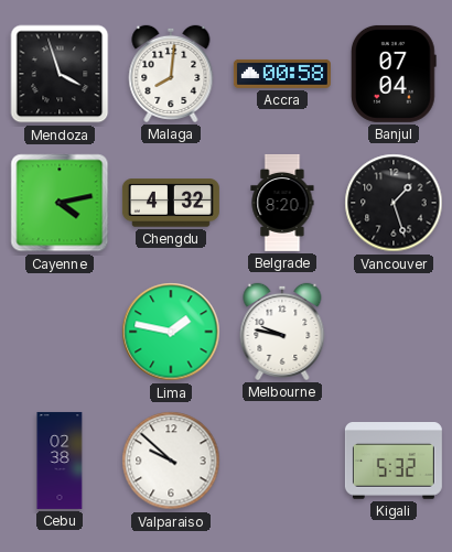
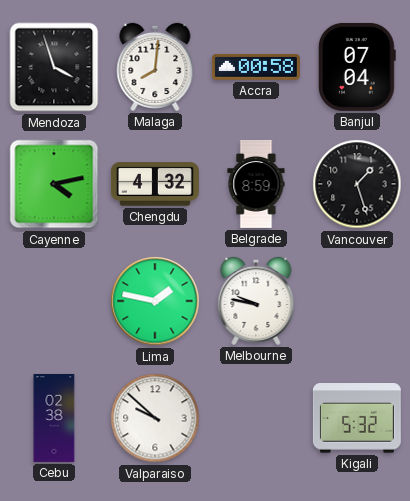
Belgrade: 8:20 -> 8:59 (256, 184)
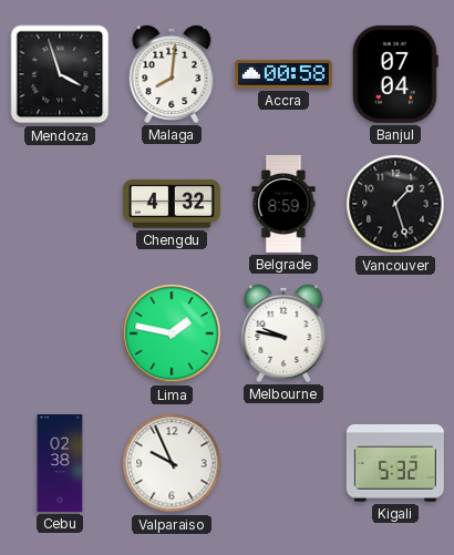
Cayenne: 4:13 -> none (54, 184)
Valparaiso: 9:52 -> 9:56 (172, 463)
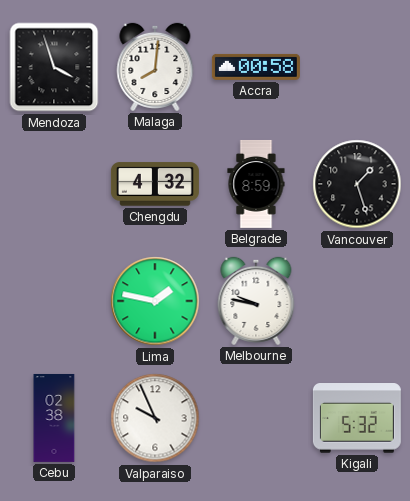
Banjul: 07:04 -> none (395, 74)
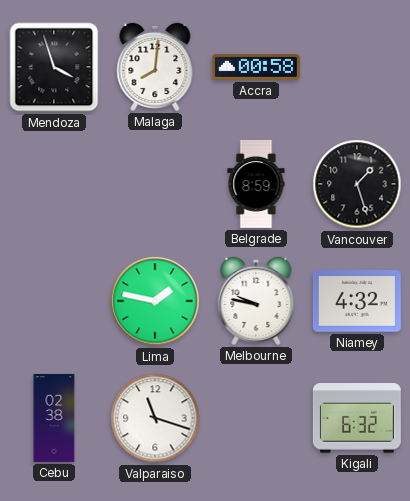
Chengdu: 4:32 -> none (155, 184)
Niamey: none -> 4:32 (357, 301)
Valparaiso: 9:56 -> 11:18 (155, 418)
Kigali: 5:32 -> 6:32 (357, 419)
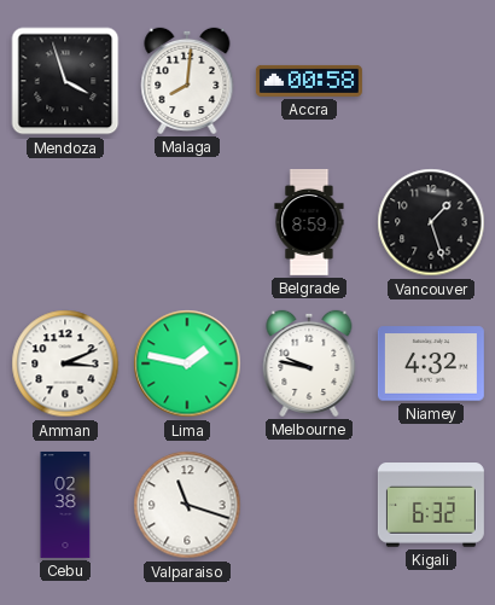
Amman: none -> 3:11 (65, 363)
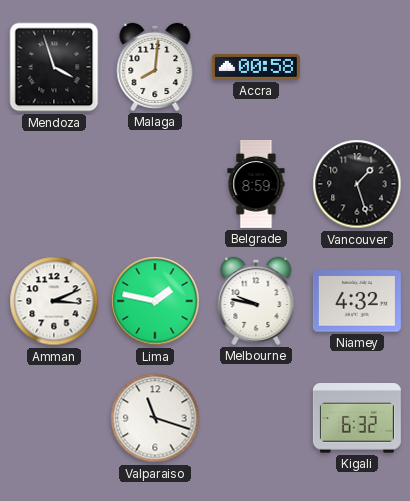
Cebu: 02:38 -> none (65, 505)
